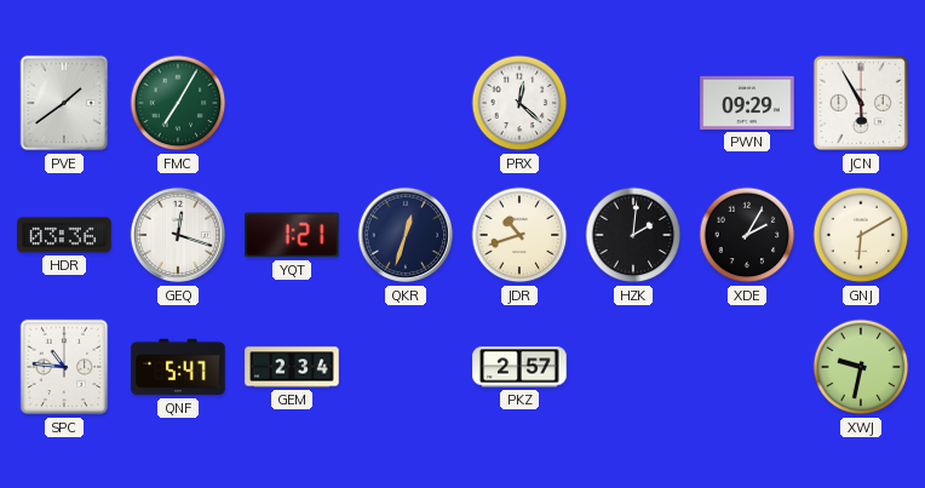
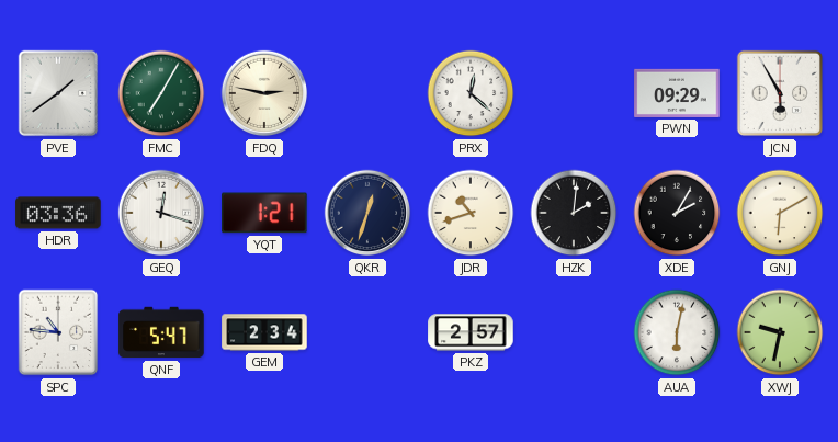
FDQ: none -> 2:47 (264, 93)
AUA: none -> 6:02 (677, 332)
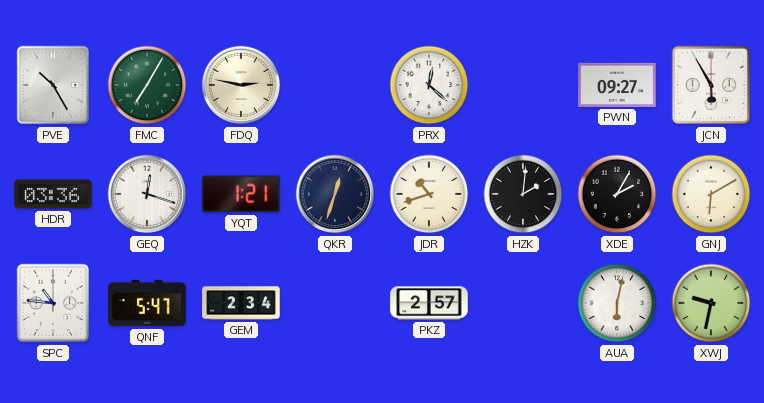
PVE: 1:39 -> 10:25 (53, 85)
PWN: 09:29 -> 09:27 (617, 85)
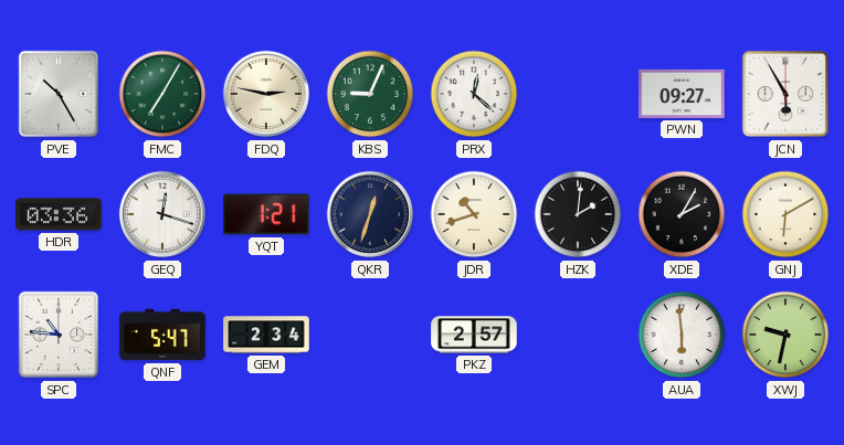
KBS: none -> 9:04 (370, 94)
AUA: 6:02 -> 5:59 (682, 335)
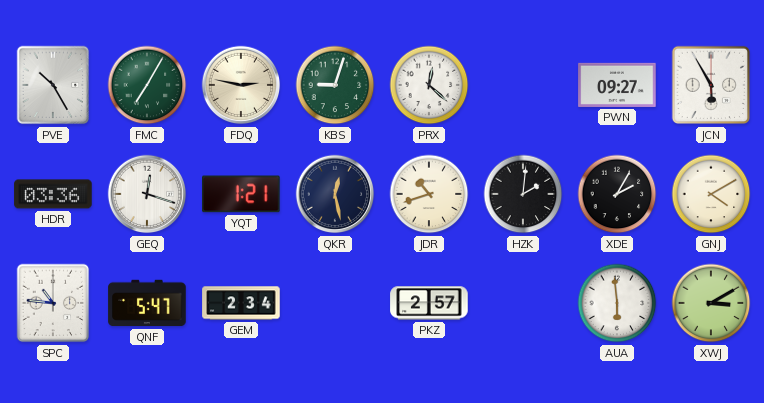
KBS: 9:04 -> 9:03 (335, 85)
QKR: 12:33 -> 12:28 (335, 194)
GNJ: 6:10 -> 4:10 (711, 194)
XWJ: 9:32 -> 3:10 (711, 303)
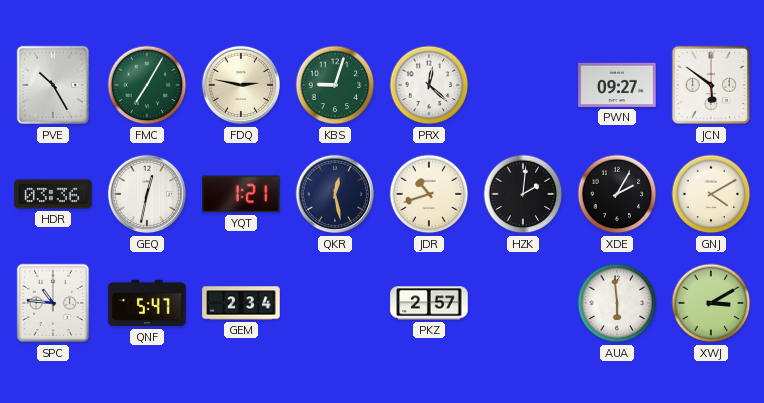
JCN: 5:55 -> 5:51 (711, 85)
GEQ: 12:18 -> 12:32 (147, 194)
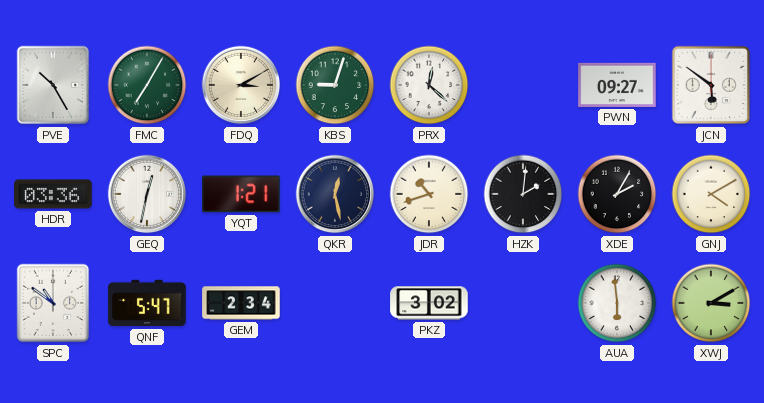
FDQ: 2:47 -> 3:10 (241, 85)
SPC: 10:46 -> 10:51 (53, 303)
PKZ: 2:57 -> 3:02 (429, 303)
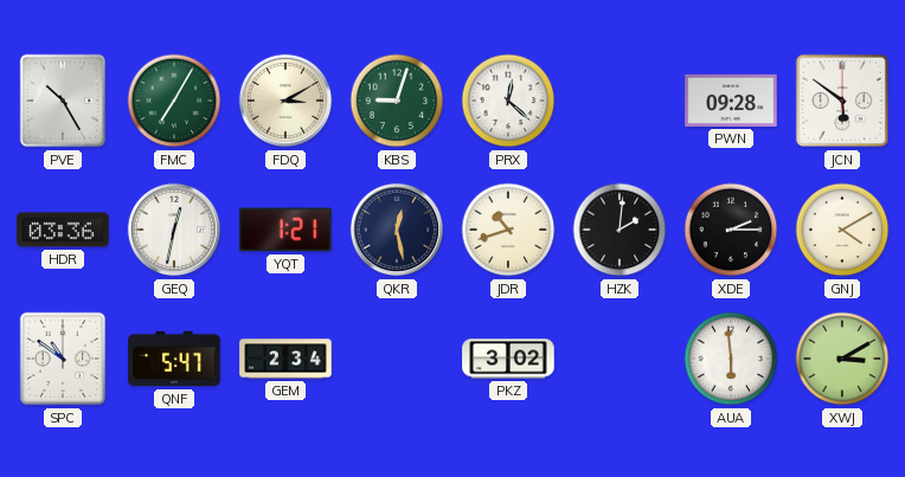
PWN: 09:27 -> 09:28 (731, 101)
XDE: 2:05 -> 2:15 (731, 230)
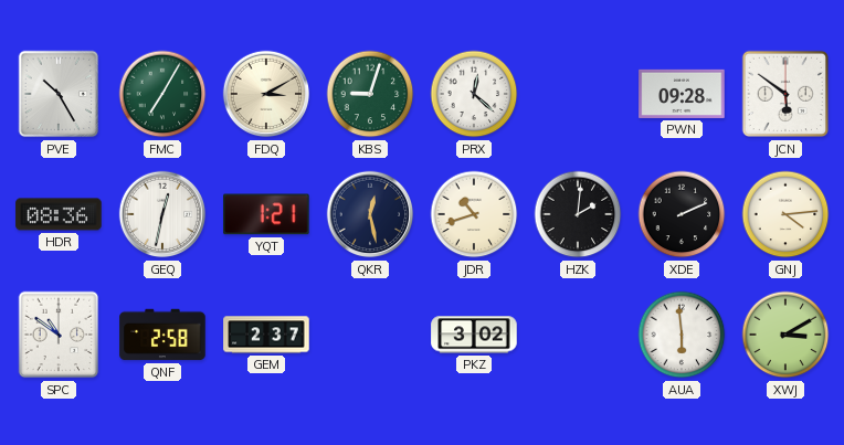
HDR: 03:36 -> 08:36 (59, 214)
XDE: 2:15 -> 2:11 (682, 214)
GNJ: 4:10 -> 4:14 (785, 214)
QNF: 5:47 -> 2:58 (162, 335)
GEM: 2:34 -> 2:37 (266, 335)
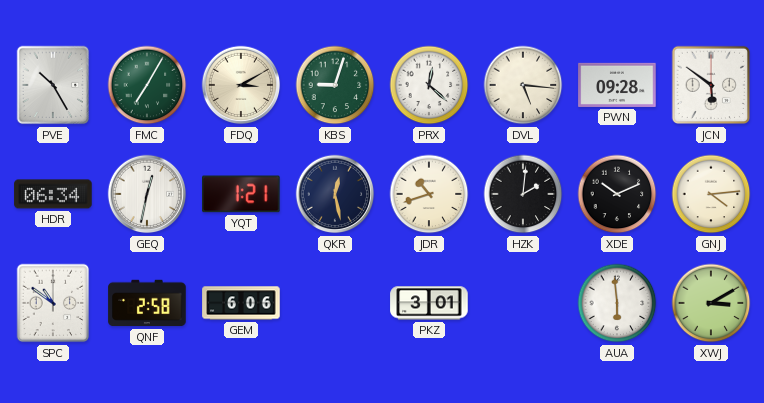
DVL: none -> 5:16 (523, 85)
HDR: 08:36 -> 06:34 (53, 194)
XDE: 2:11 -> 10:11 (617, 194)
GEM: 2:37 -> 6:06 (241, 303)
PKZ: 3:02 -> 3:01 (429, 303)
